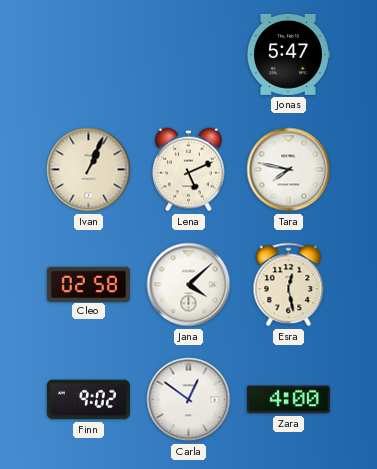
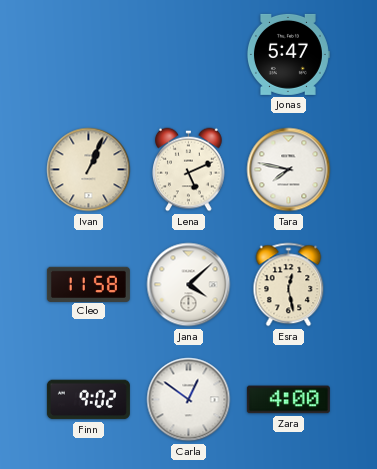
Cleo: 02:58 -> 11:58 (88, 284)
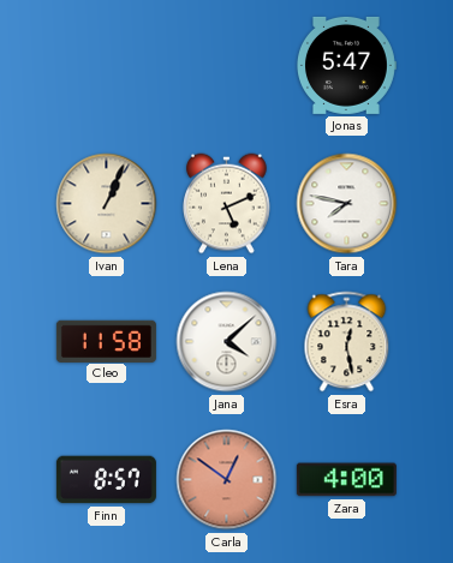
Finn: 9:02 -> 8:57 (106, 480)
Carla dial: white -> salmon (227, 480)
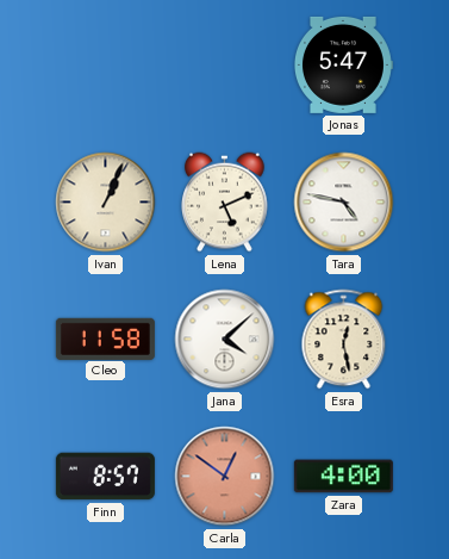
Tara: 7:47 -> 4:47 (344, 203)
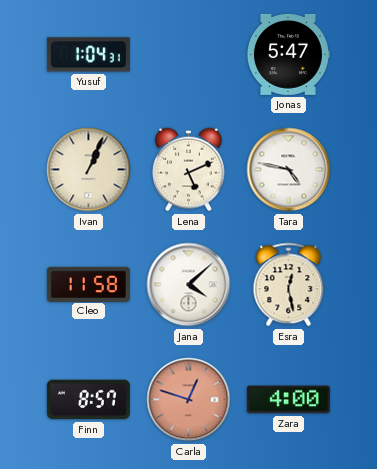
Yusuf: none -> 1:04 (88, 55)
Carla: 12:51 -> 12:48 (189, 400)
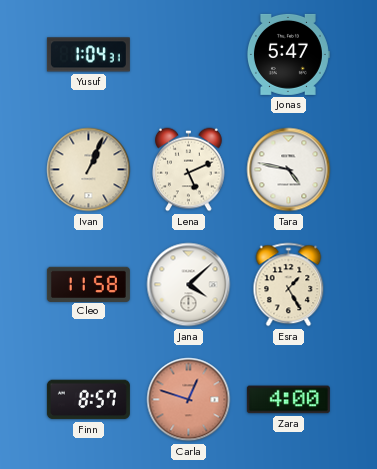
Esra: 12:28 -> 1:25 (289, 285)
